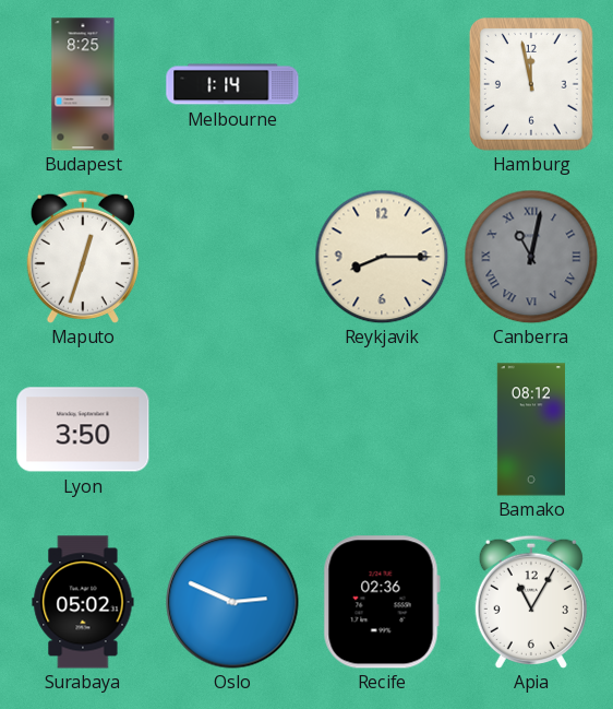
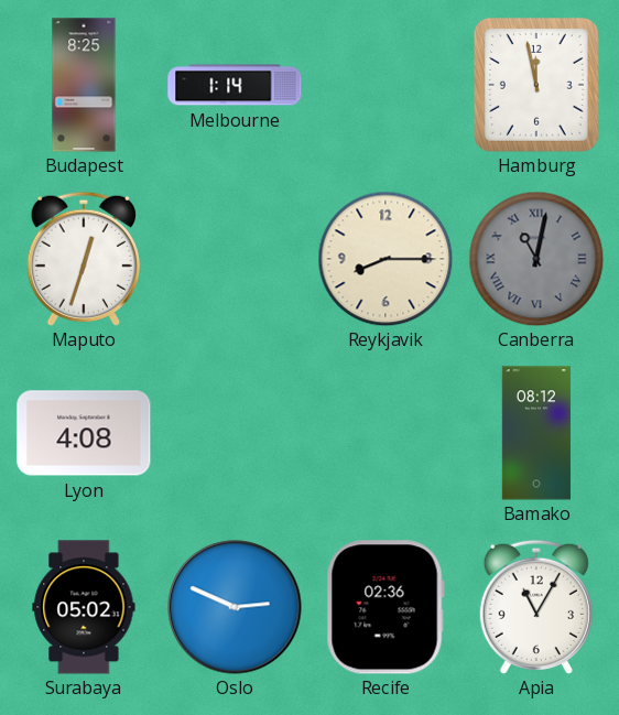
Lyon: 3:50 -> 4:08 (84, 433)
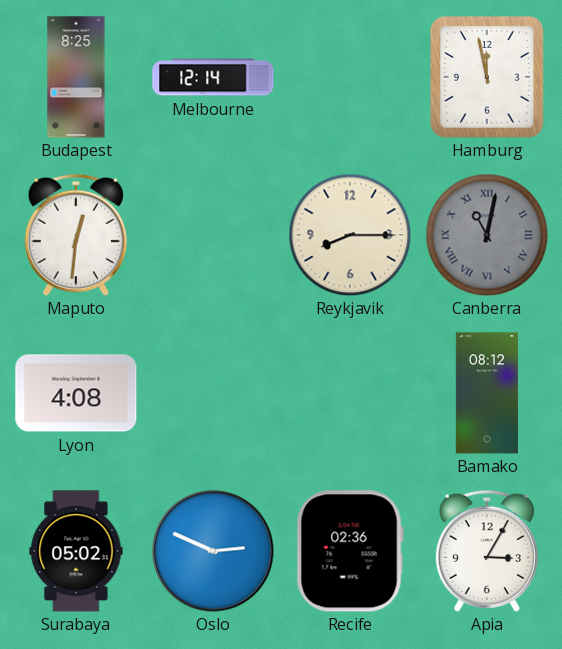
Melbourne: 1:14 -> 12:14 (213, 77)
Maputo: 12:33 -> 12:31 (76, 235)
Apia: 11:05 -> 3:05 (487, 551)
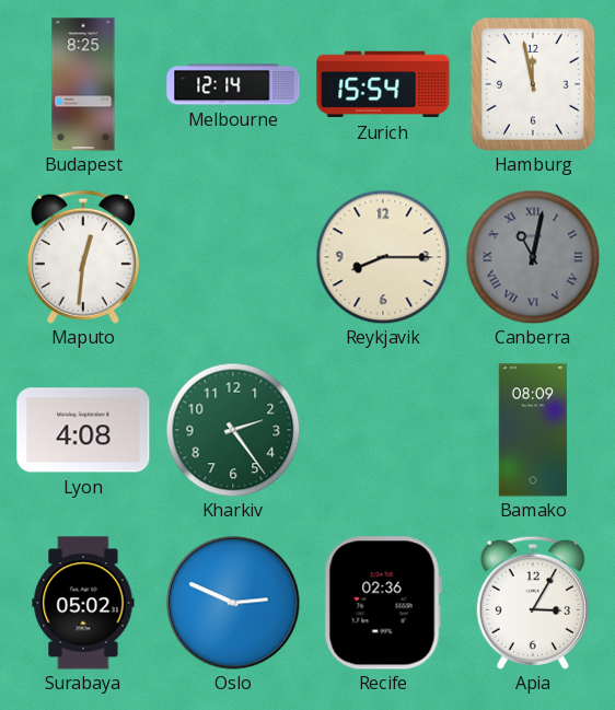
Zurich: none -> 15:54 (383, 84)
Kharkiv: none -> 2:24 (233, 430)
Bamako: 08:12 -> 08:09 (533, 430)
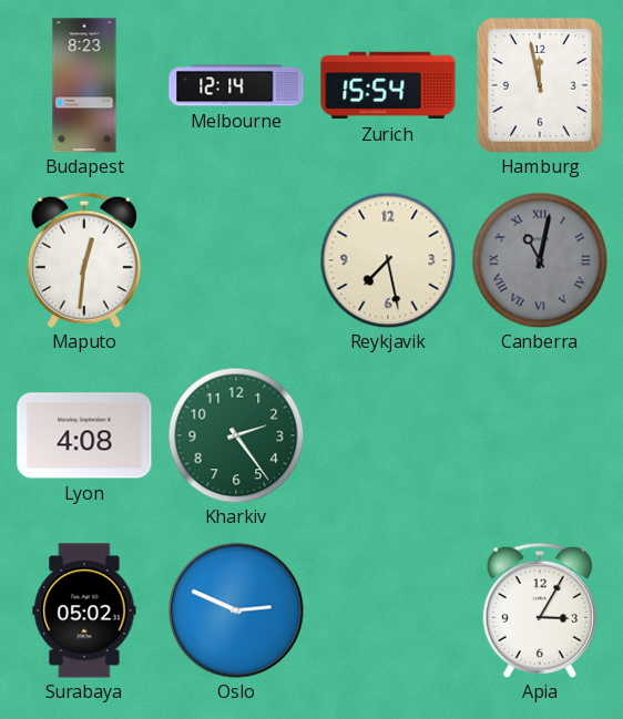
Budapest: 8:25 -> 8:23 (84, 85)
Reykjavik: 8:15 -> 7:28 (388, 260)
Bamako: 08:09 -> none (533, 430)
Recife: 02:36 -> none (383, 603)
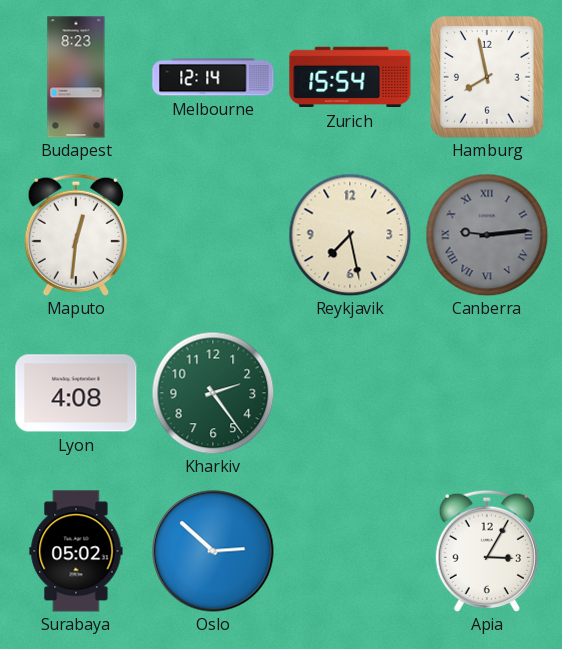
Hamburg: 11:58 -> 7:58 (487, 77)
Canberra: 11:02 -> 9:14 (487, 235)
Oslo: 2:49 -> 2:52 (213, 551)
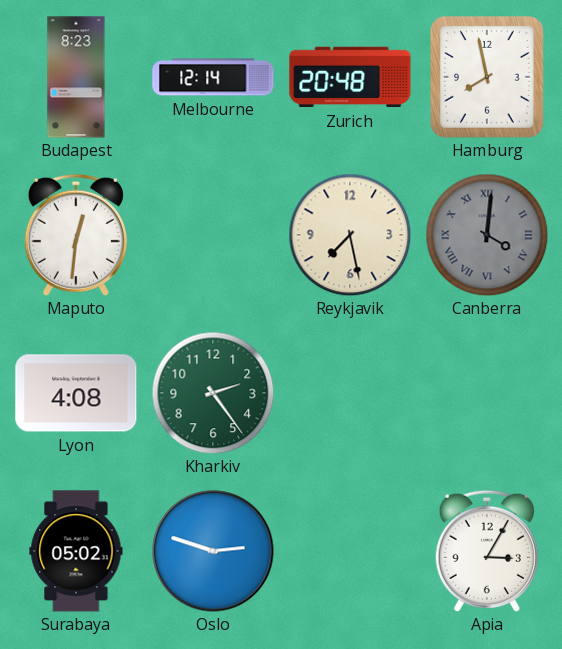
Zurich: 15:54 -> 20:48 (350, 77)
Canberra: 9:14 -> 4:01 (487, 235)
Oslo: 2:52 -> 2:48 (213, 551)
